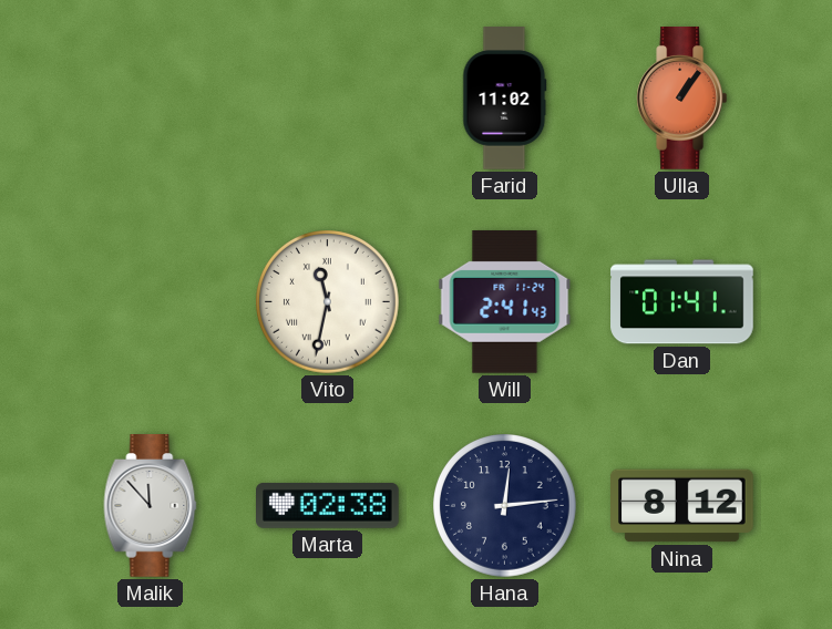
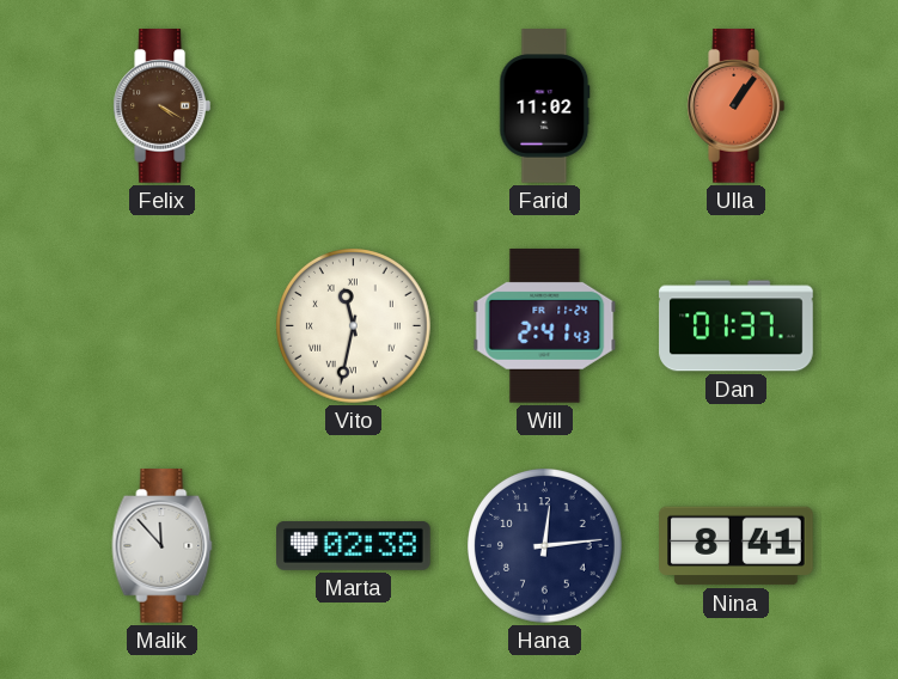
Felix: none -> 4:20 (163, 106)
Dan: 01:41 -> 01:37 (737, 326)
Nina: 8:12 -> 8:41 (737, 546)
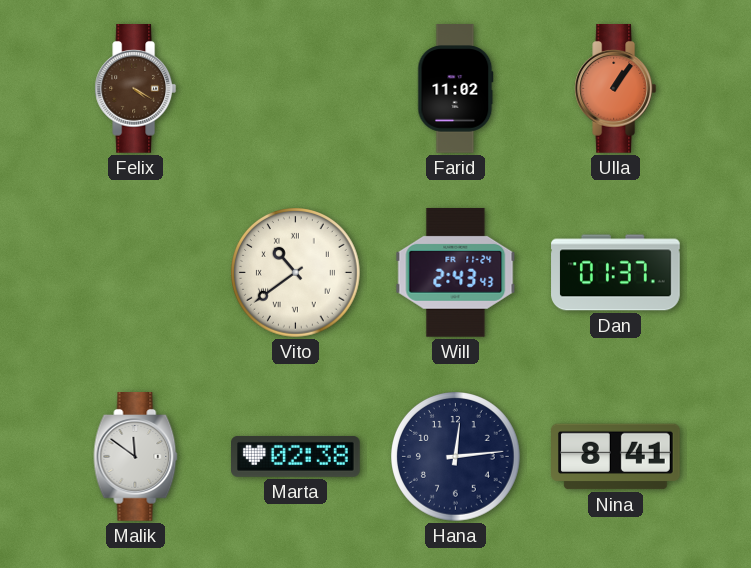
Vito: 11:32 -> 10:39 (296, 273)
Will: 2:41 -> 2:43 (456, 272)
Malik: 11:53 -> 11:51 (136, 457)
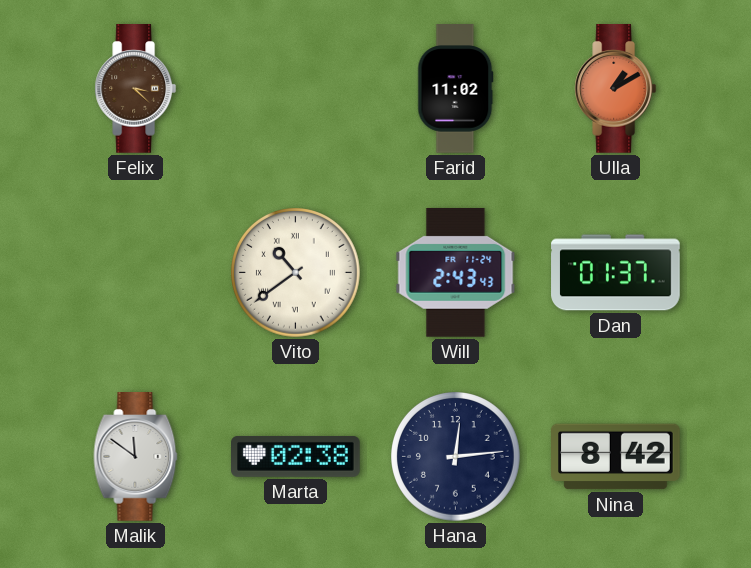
Felix: 4:20 -> 3:22 (136, 89)
Ulla: 1:06 -> 1:10 (616, 89)
Nina: 8:41 -> 8:42 (616, 457)
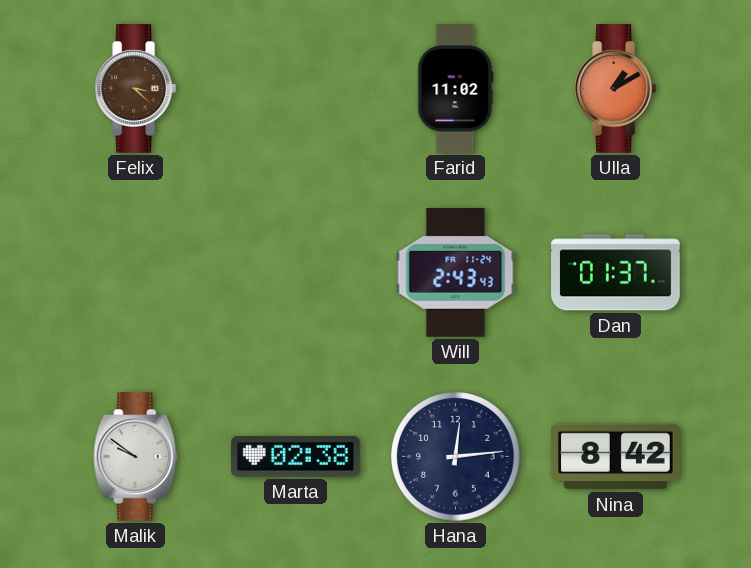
Vito: 10:39 -> none (296, 273)
Malik: 11:51 -> 9:51 (136, 457)
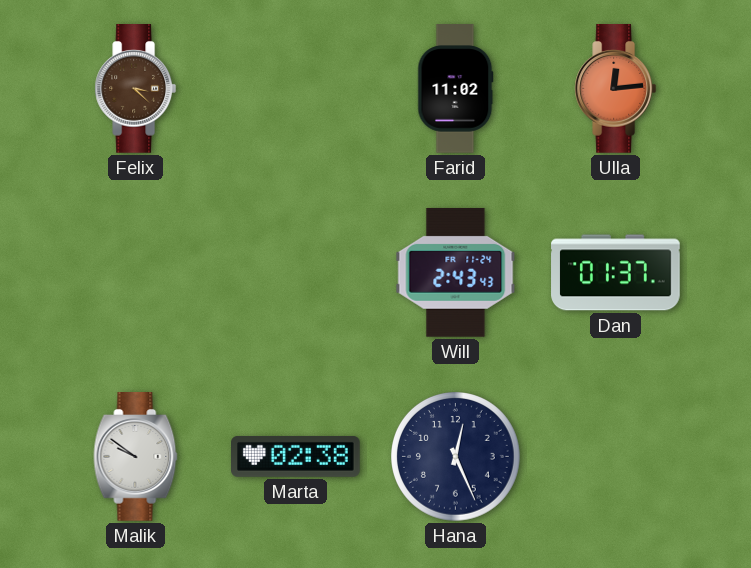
Ulla: 1:10 -> 12:14 (616, 89)
Hana: 12:14 -> 12:26 (456, 457)
Nina: 8:42 -> none (616, 457)
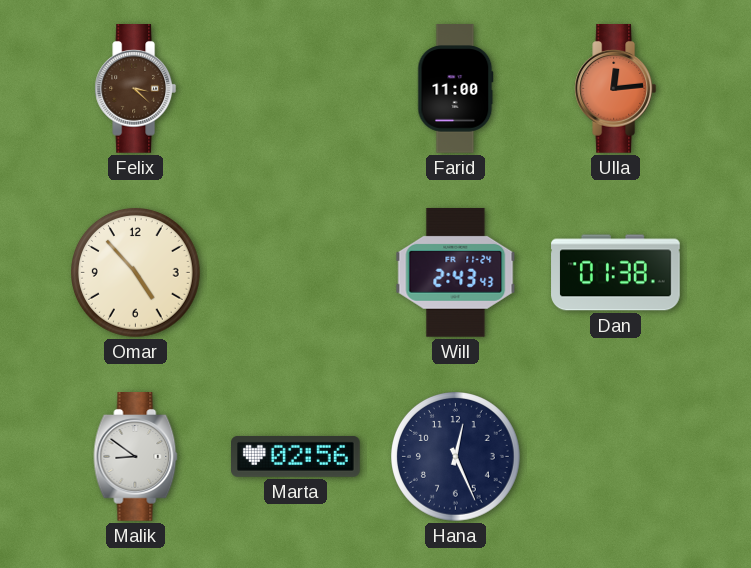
Farid: 11:02 -> 11:00 (456, 89)
Omar: none -> 4:53 (136, 273)
Dan: 01:37 -> 01:38 (616, 273)
Malik: 9:51 -> 8:51 (136, 457)
Marta: 02:38 -> 02:56 (296, 456)
